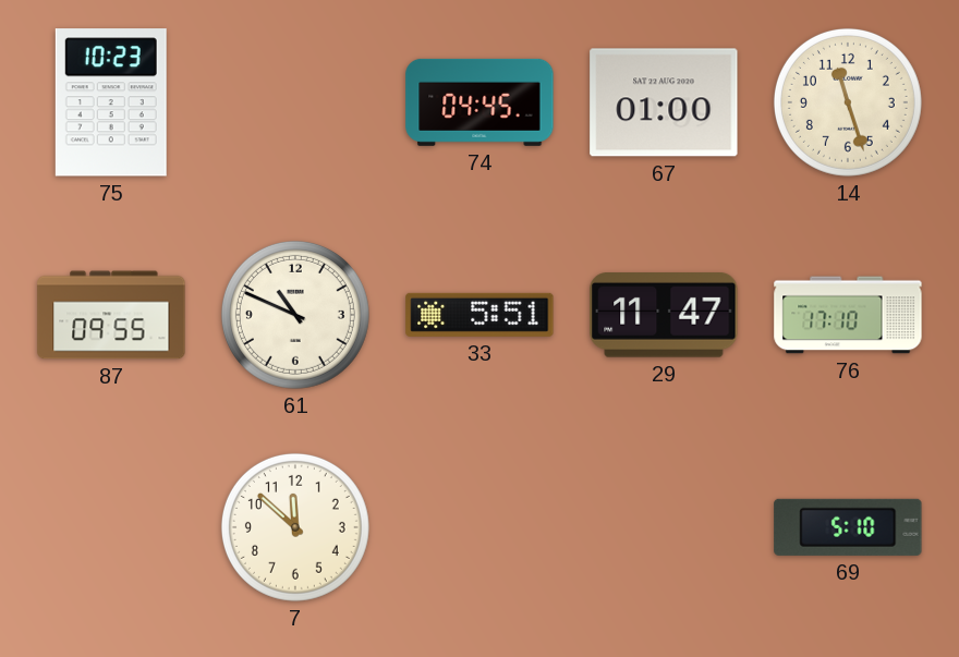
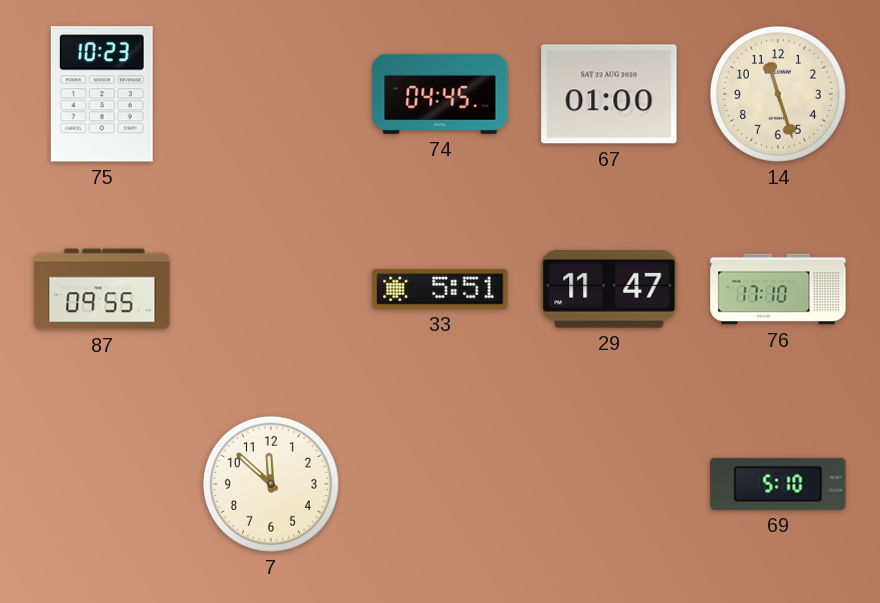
61: 10:49 -> none (295, 315)
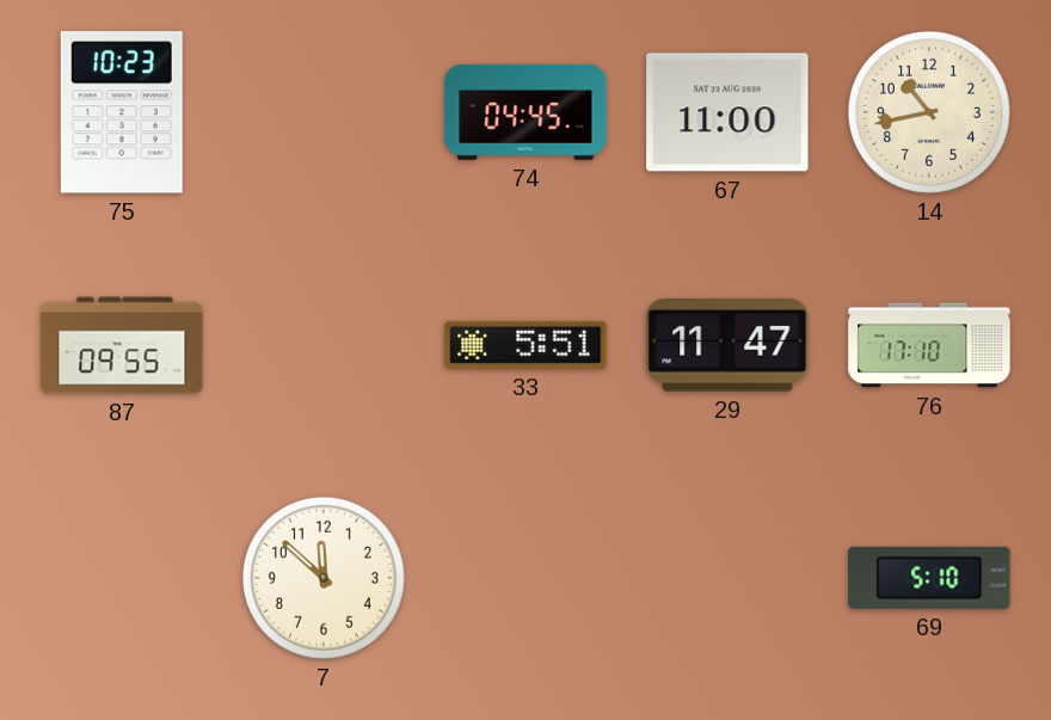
67: 01:00 -> 11:00 (727, 112)
14: 11:27 -> 10:43 (929, 112)
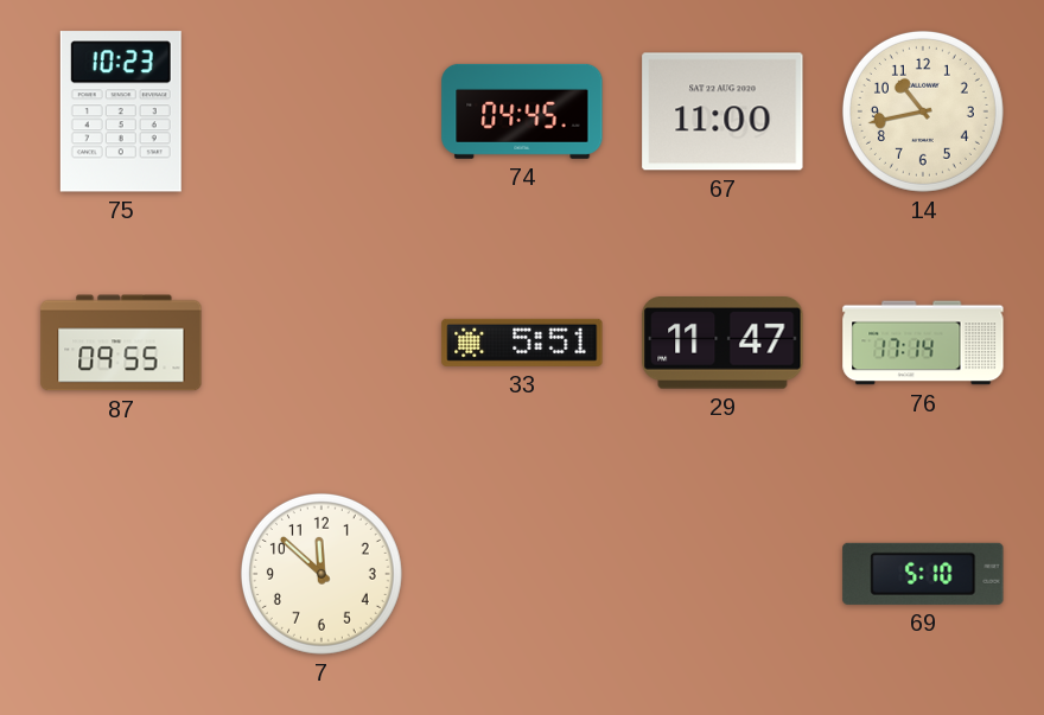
76: 17:10 -> 17:14 (923, 343)
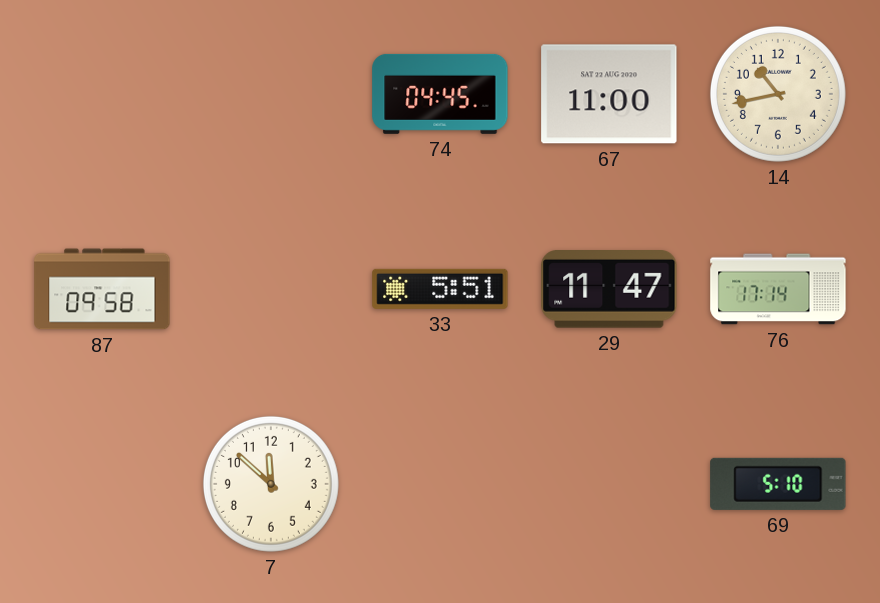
75: 10:23 -> none (121, 111)
87: 09:55 -> 09:58 (102, 289)
